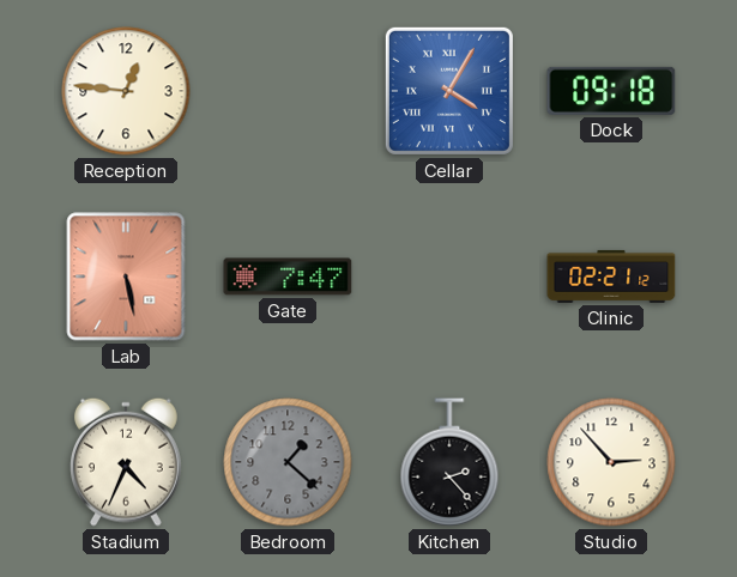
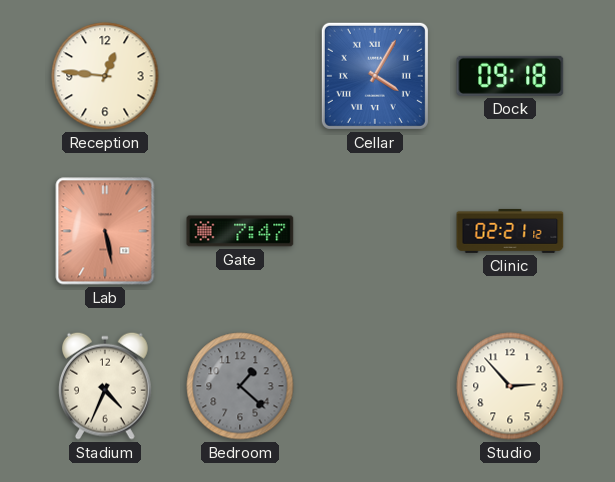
Kitchen: 2:23 -> none (449, 462)
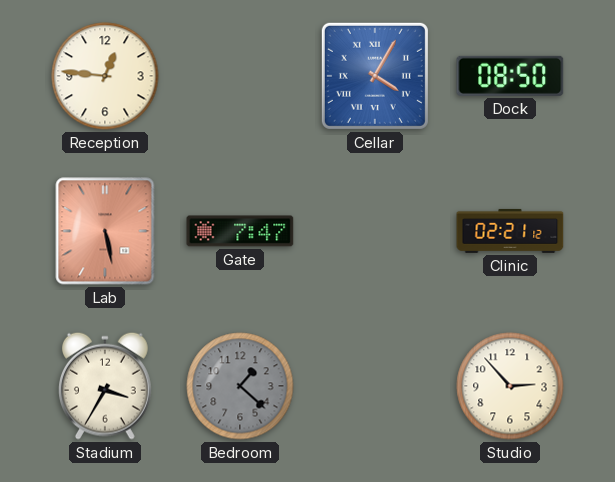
Dock: 09:18 -> 08:50 (510, 76)
Stadium: 4:34 -> 3:35 (105, 386)
